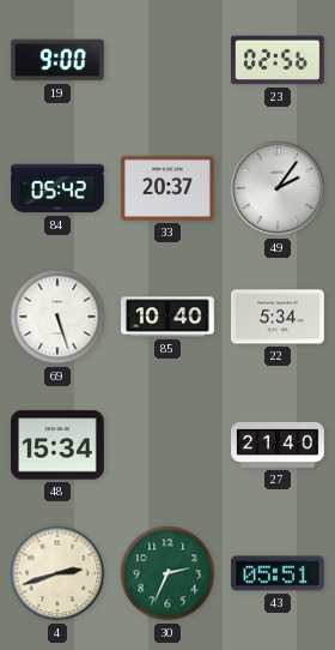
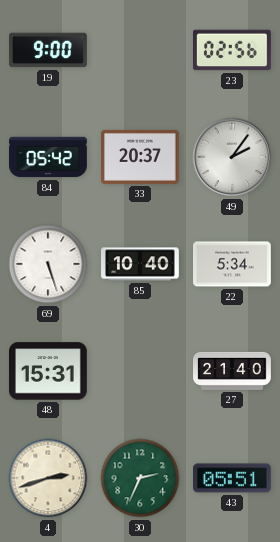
48: 15:34 -> 15:31 (49, 371)
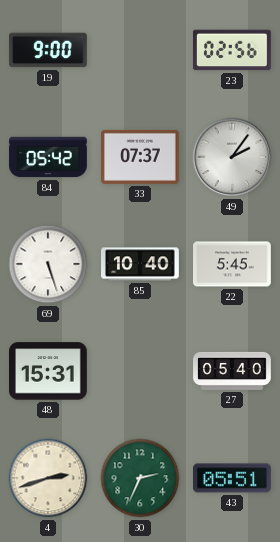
33: 20:37 -> 07:37 (141, 157)
22: 5:34 -> 5:45 (233, 264)
27: 21:40 -> 05:40 (232, 371)
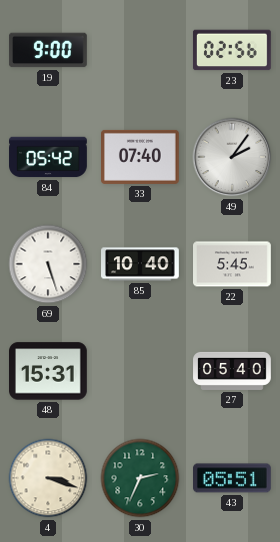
33: 07:37 -> 07:40 (141, 157)
4: 2:42 -> 3:18 (48, 478)
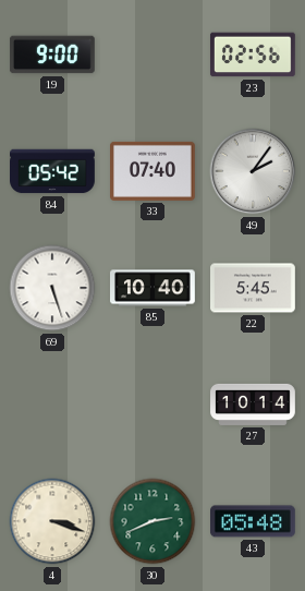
48: 15:31 -> none (49, 371)
27: 05:40 -> 10:14 (253, 405)
30: 2:34 -> 2:41 (152, 521)
43: 05:51 -> 05:48 (254, 521)
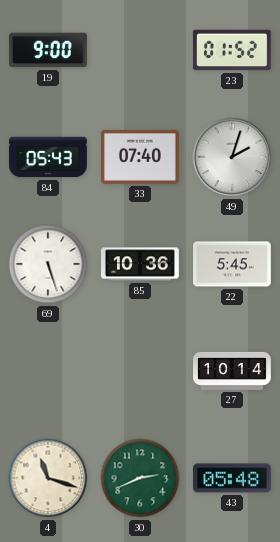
23: 02:56 -> 01:52 (232, 50)
84: 05:42 -> 05:43 (49, 157)
49: 2:06 -> 2:03 (232, 157)
85: 10:40 -> 10:36 (140, 264)
4: 3:18 -> 11:18 (48, 478)
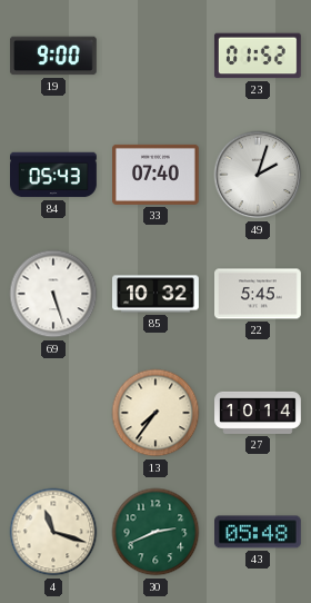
85: 10:36 -> 10:32 (155, 294)
13: none -> 7:36 (155, 413)
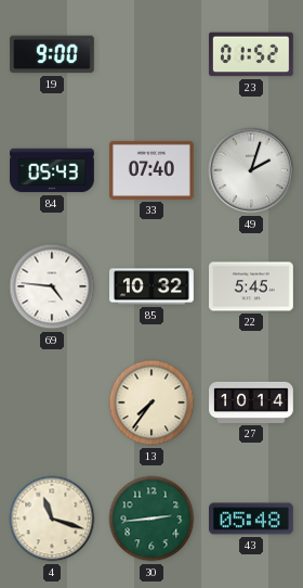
69: 5:27 -> 4:46 (52, 286)
30: 2:41 -> 2:44 (151, 519)
